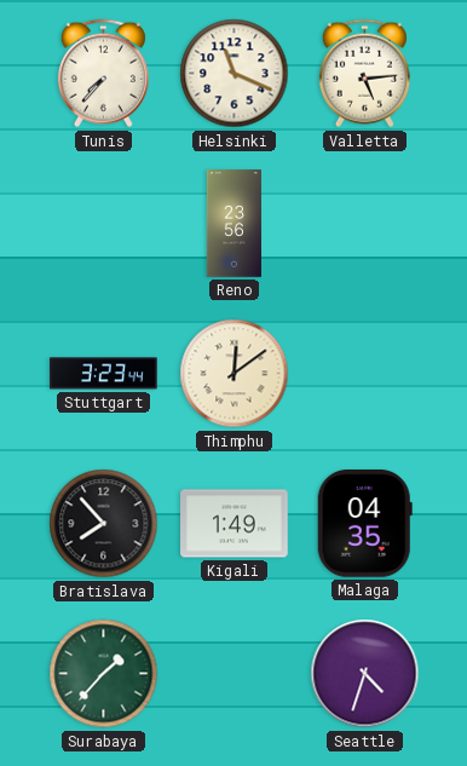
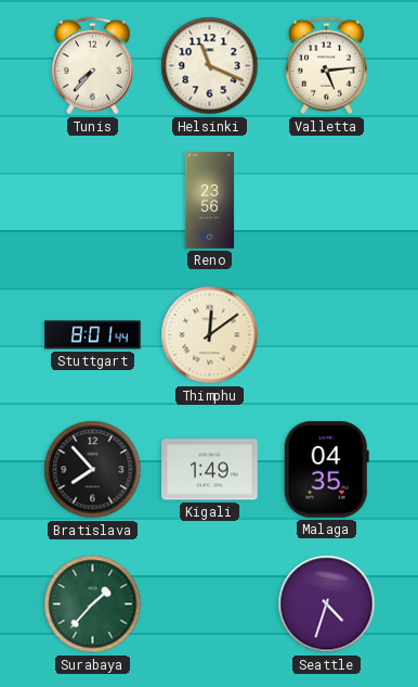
Stuttgart: 3:23 -> 8:01 (93, 335)
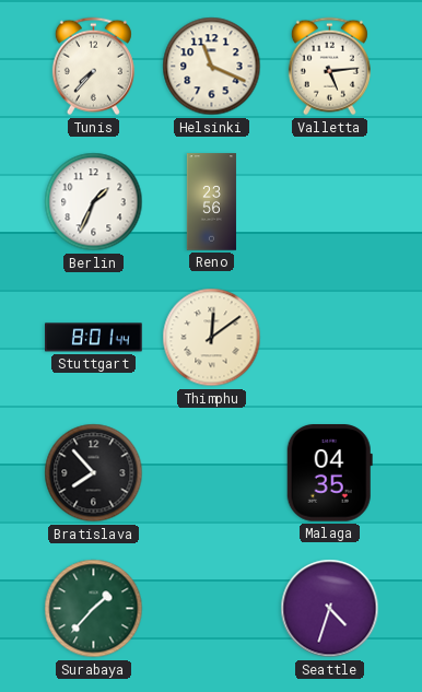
Berlin: none -> 1:34 (94, 202)
Kigali: 1:49 -> none (210, 470)
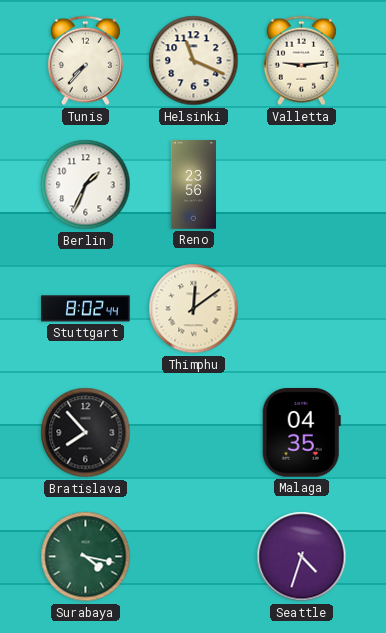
Valletta: 5:14 -> 9:14 (301, 61)
Stuttgart: 8:01 -> 8:02 (86, 309)
Surabaya: 1:37 -> 4:17 (86, 557)
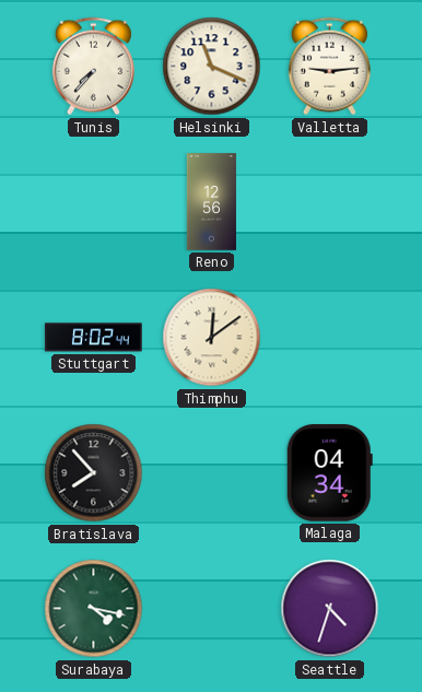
Berlin: 1:34 -> none (86, 185)
Reno: 23:56 -> 12:56 (211, 202)
Malaga: 04:35 -> 04:34 (329, 473)
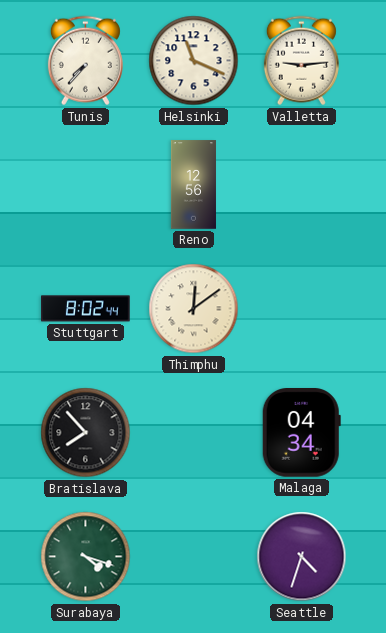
Surabaya: 4:17 -> 4:18 (86, 557)
